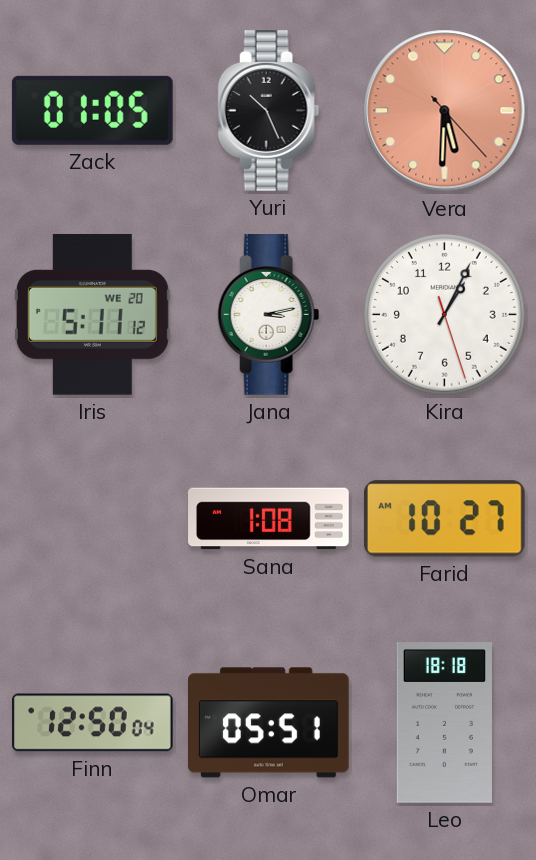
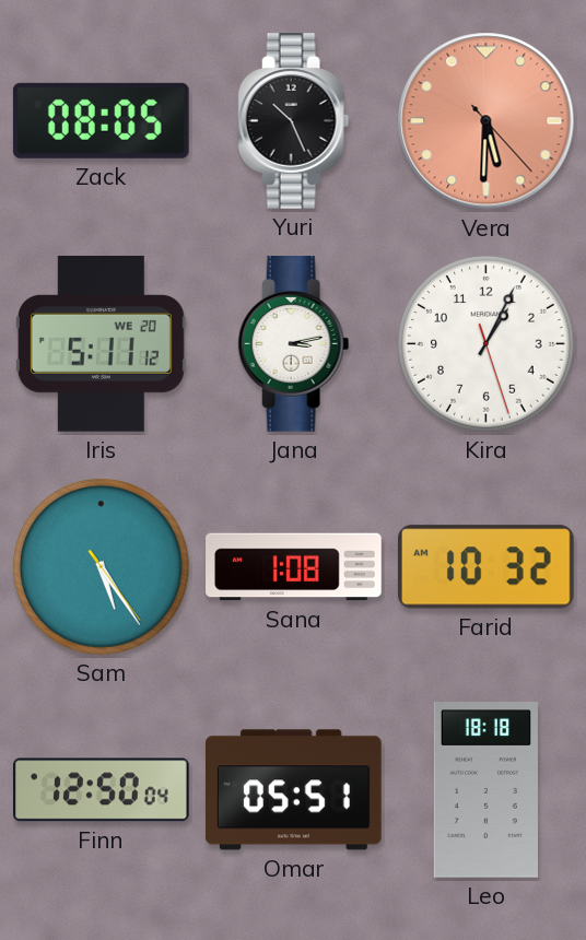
Zack: 01:05 -> 08:05 (101, 120)
Sam: none -> 5:24 (101, 566)
Farid: 10:27 -> 10:32 (485, 567)
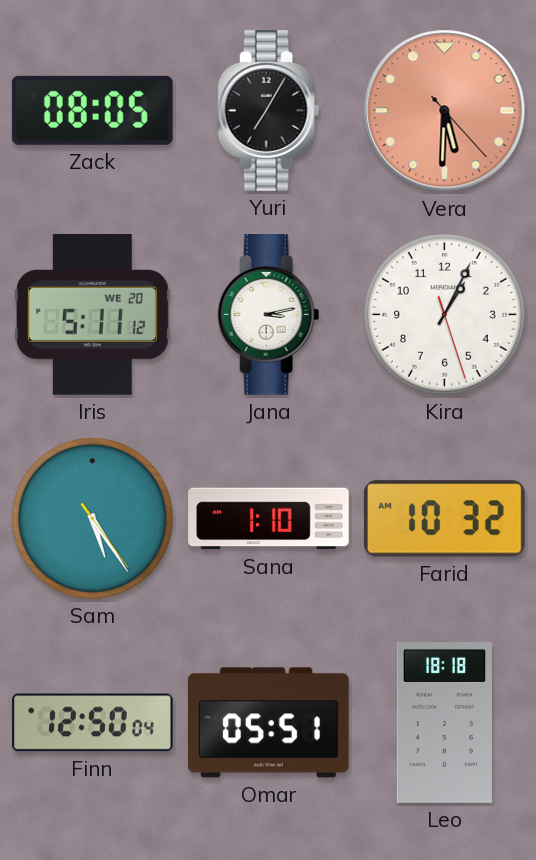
Yuri: 10:26 -> 7:05 (269, 111)
Sana: 1:08 -> 1:10 (269, 519)
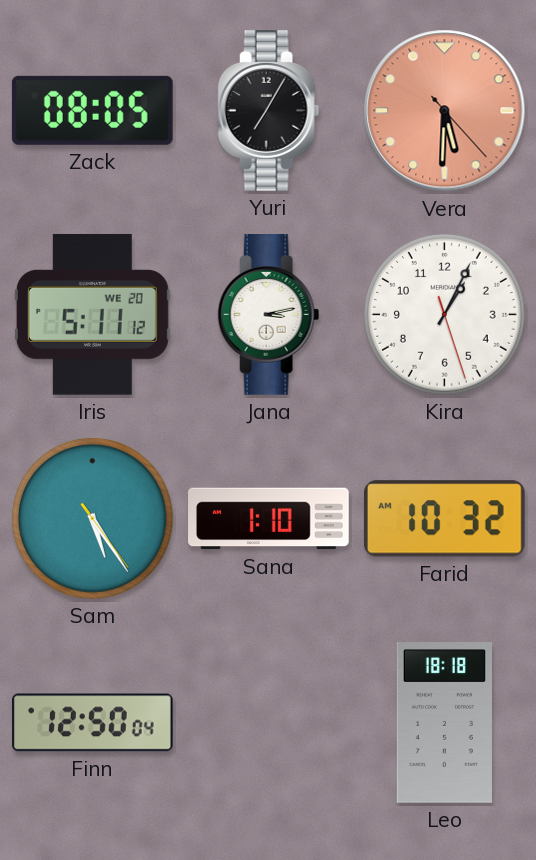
Omar: 05:51 -> none (269, 723)
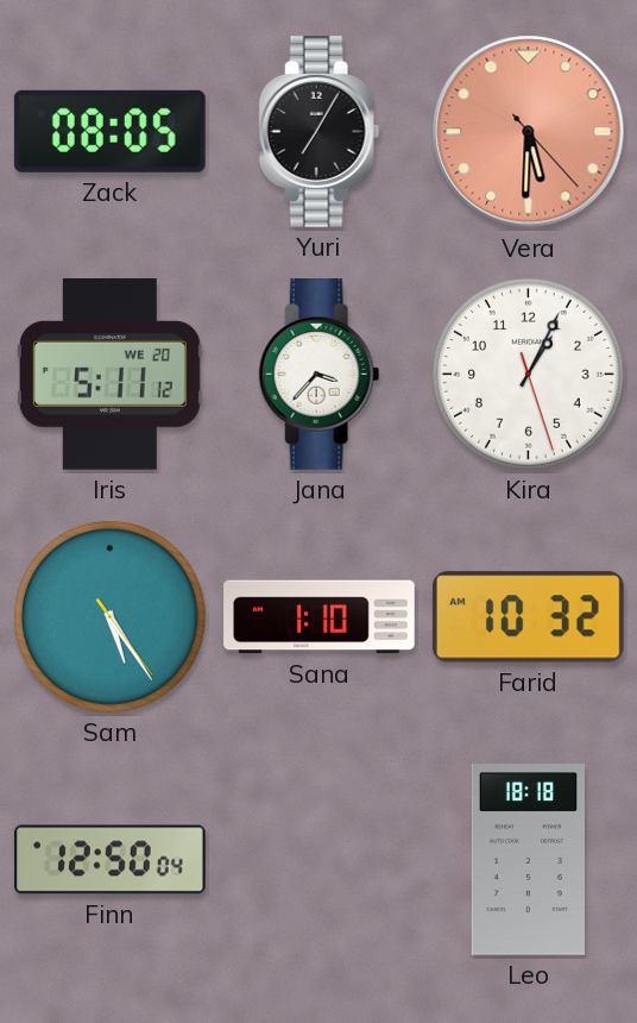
Jana: 3:13 -> 3:37 (320, 375)
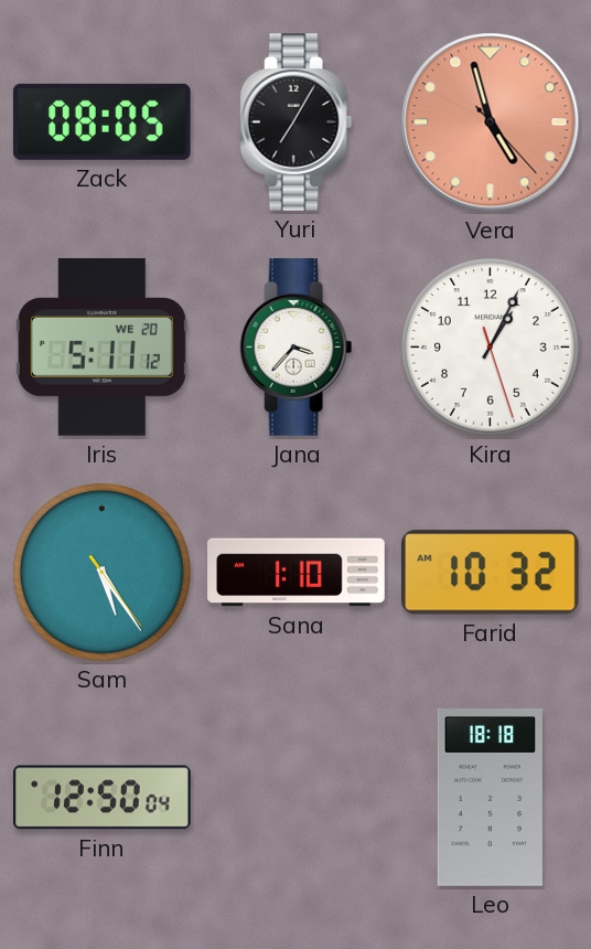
Vera: 5:30 -> 4:57 (491, 122)
